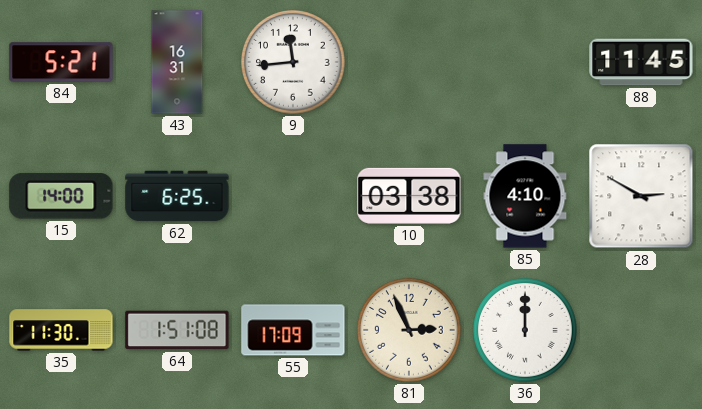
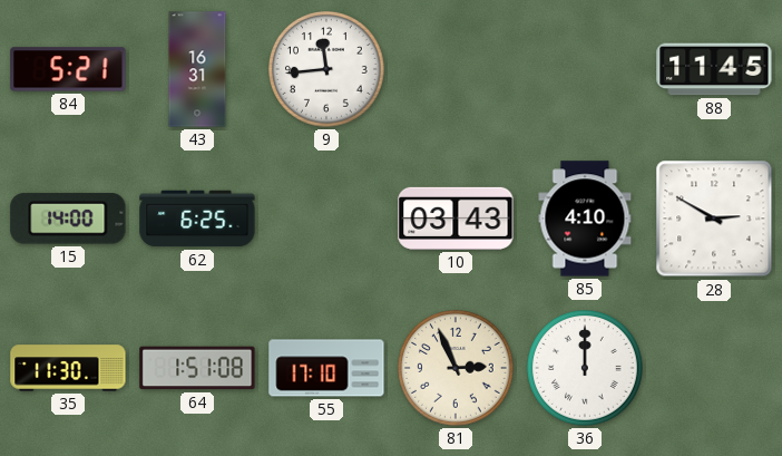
10: 03:38 -> 03:43 (456, 219)
55: 17:09 -> 17:10 (326, 368)
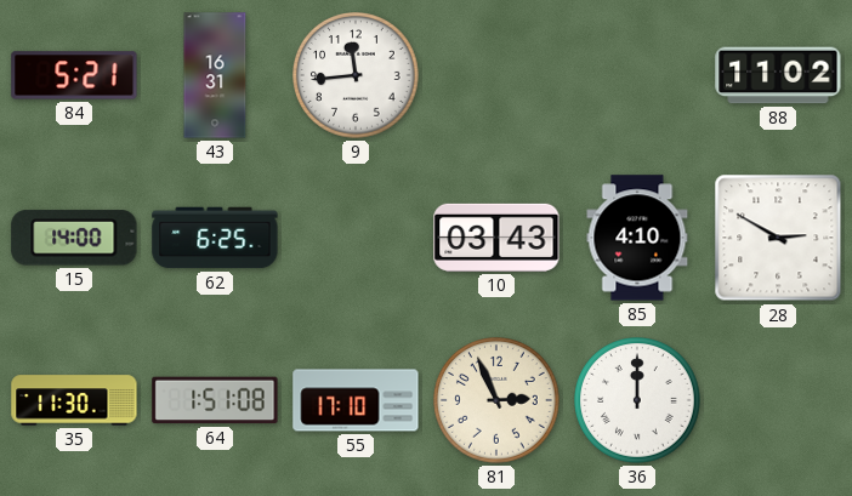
88: 11:45 -> 11:02 (778, 75)
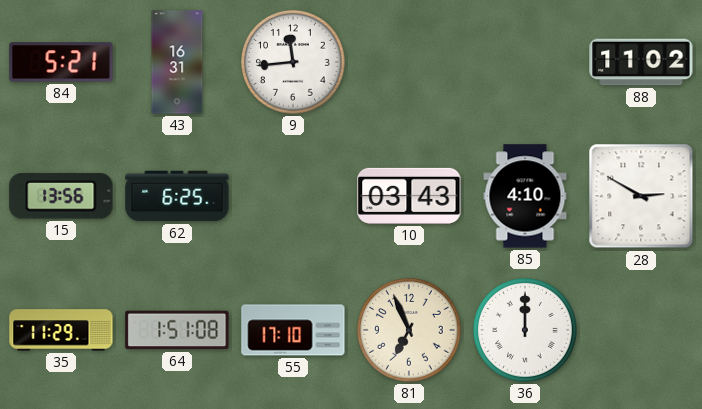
15: 14:00 -> 13:56 (61, 196)
35: 11:30 -> 11:29 (61, 330)
81: 2:56 -> 6:56 (410, 331)
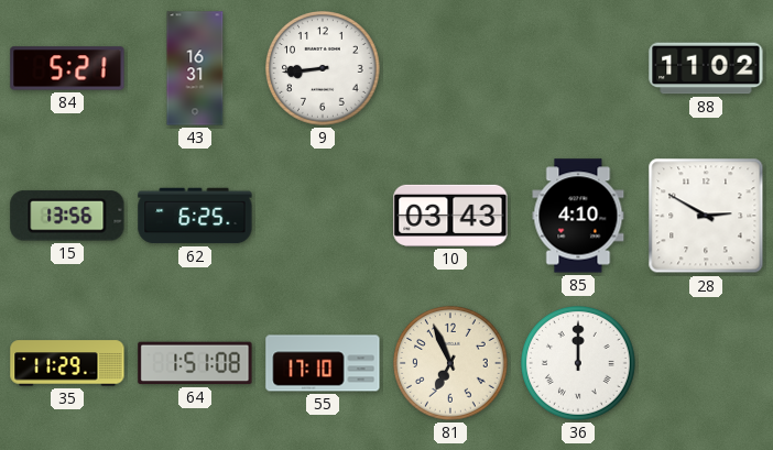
9: 11:44 -> 8:44 (324, 69)
